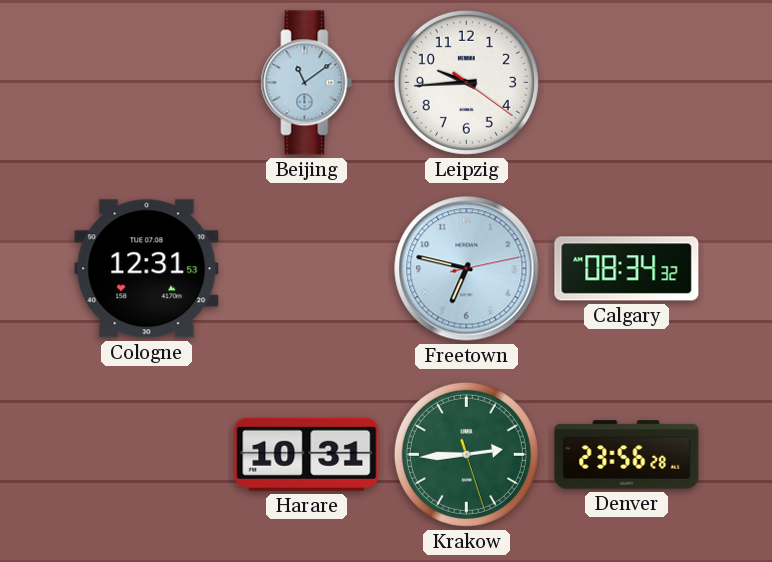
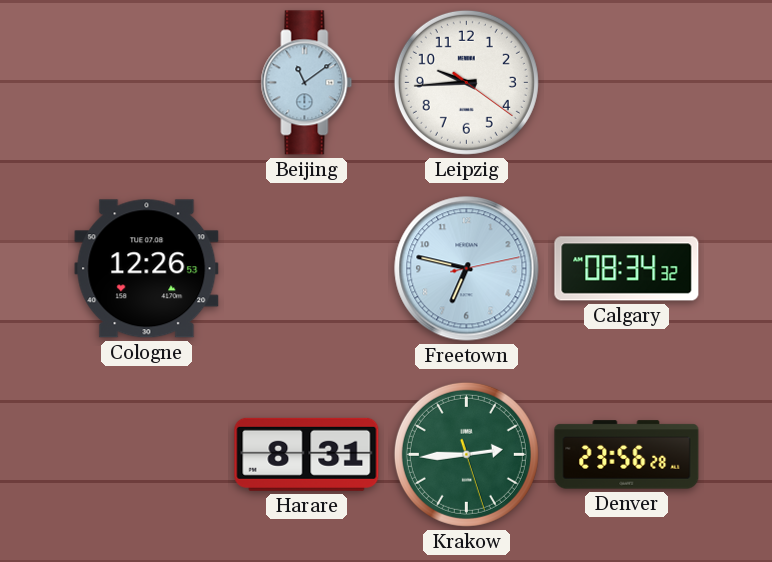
Cologne: 12:31 -> 12:26 (147, 269)
Harare: 10:31 -> 8:31 (307, 454)
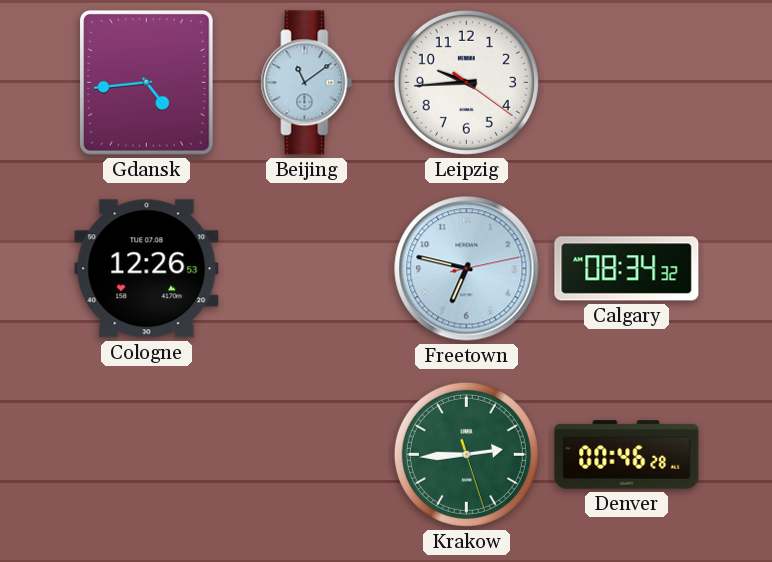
Gdansk: none -> 4:44 (147, 83)
Harare: 8:31 -> none (307, 454)
Denver: 23:56 -> 00:46 (627, 455)
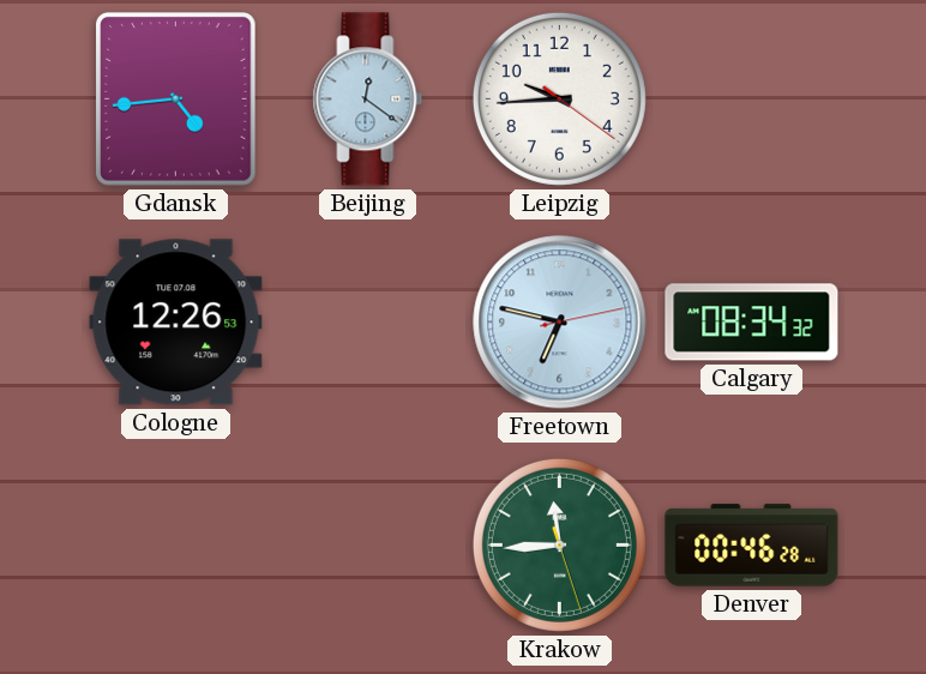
Beijing: 11:09 -> 12:21 (368, 100)
Krakow: 2:44 -> 11:44 (559, 544)
